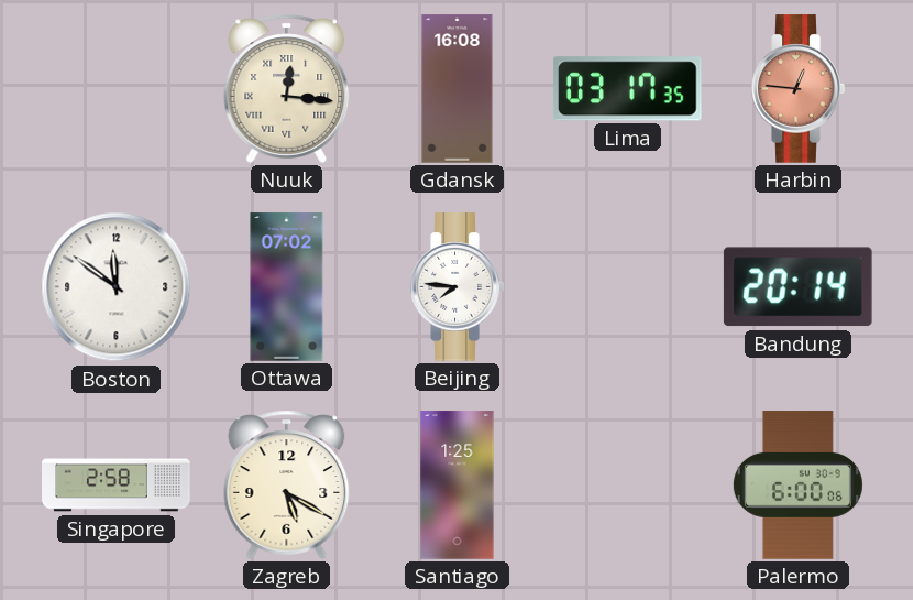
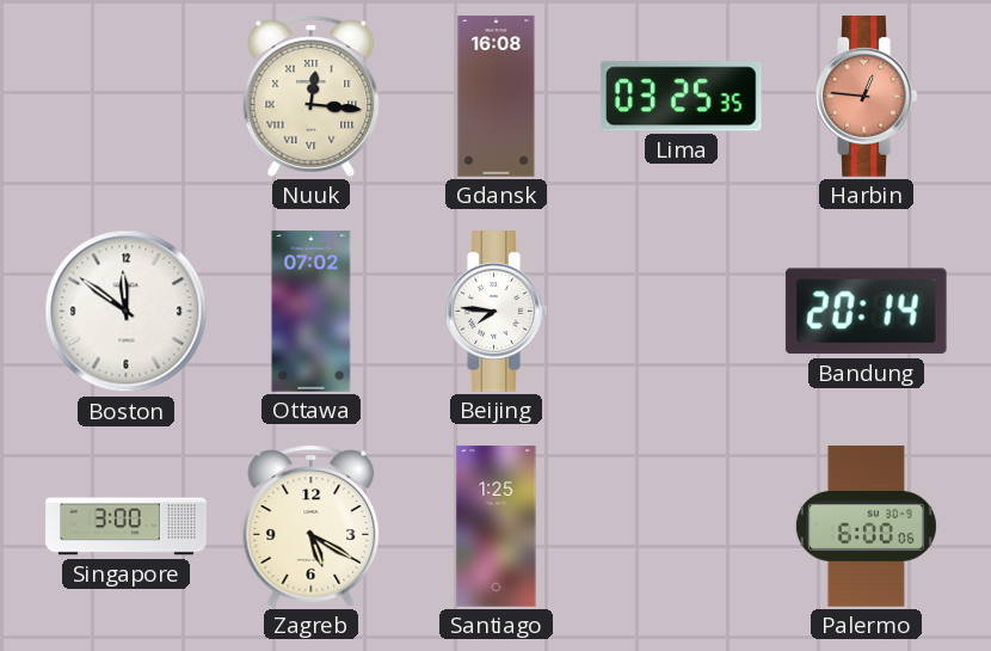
Lima: 03:17 -> 03:25 (681, 97)
Singapore: 2:58 -> 3:00 (127, 527)
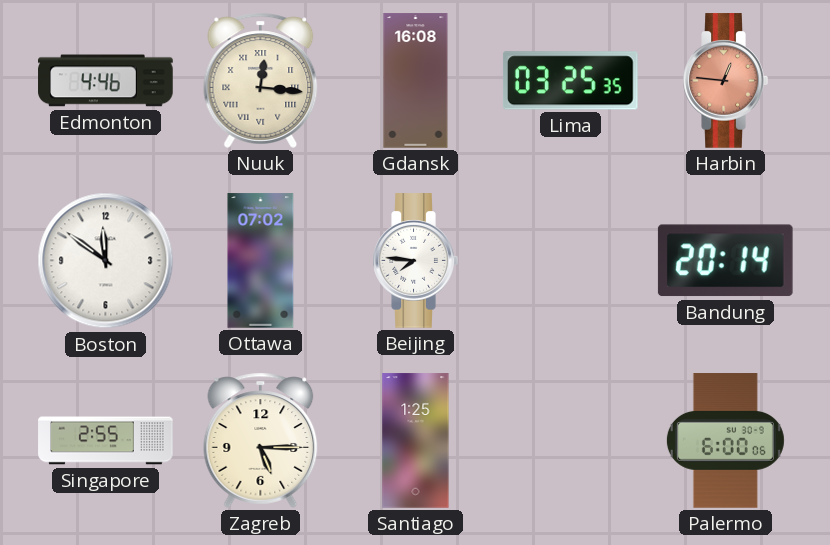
Edmonton: none -> 4:46 (106, 81)
Singapore: 3:00 -> 2:55 (106, 441)
Zagreb: 5:20 -> 5:15 (261, 440)
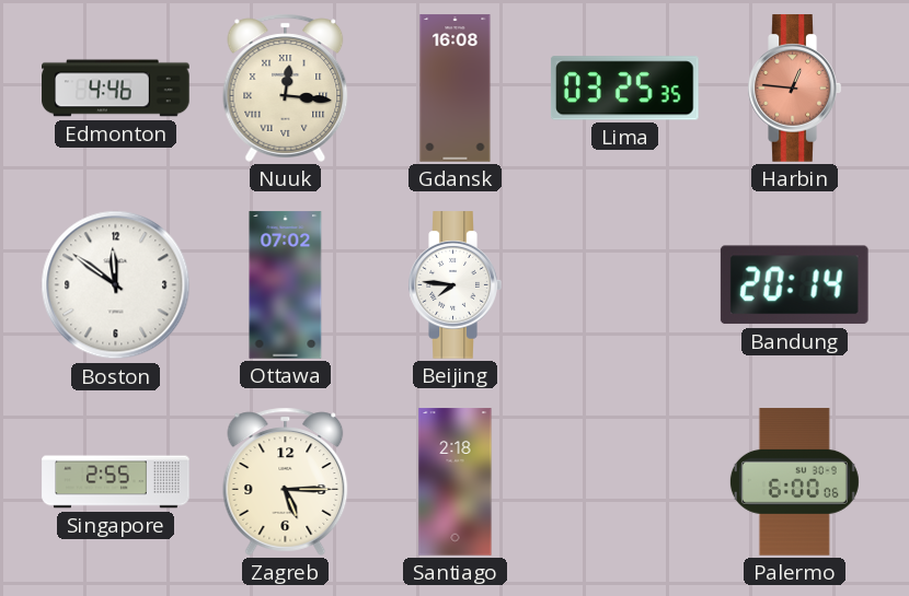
Santiago: 1:25 -> 2:18 (456, 482)
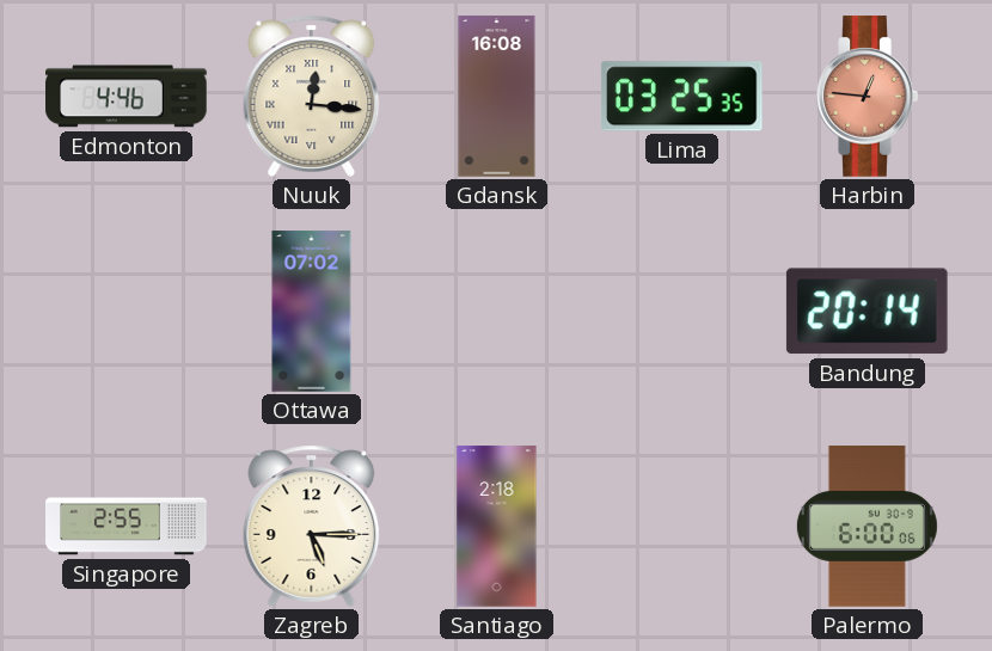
Boston: 11:51 -> none (116, 285)
Beijing: 7:46 -> none (454, 285)
